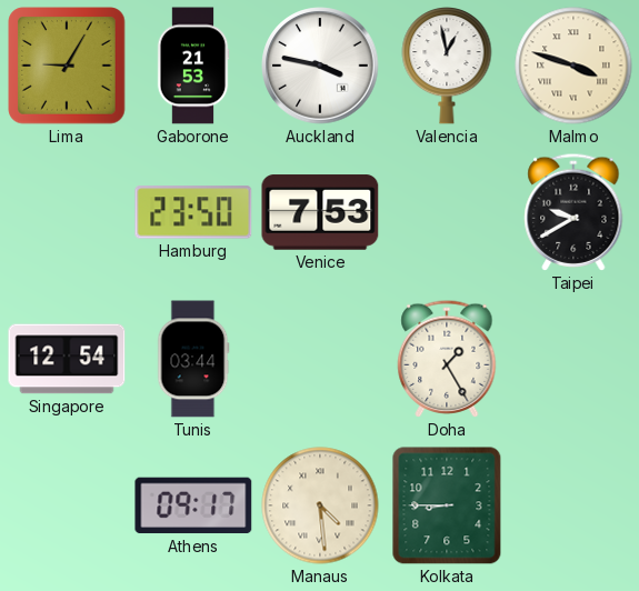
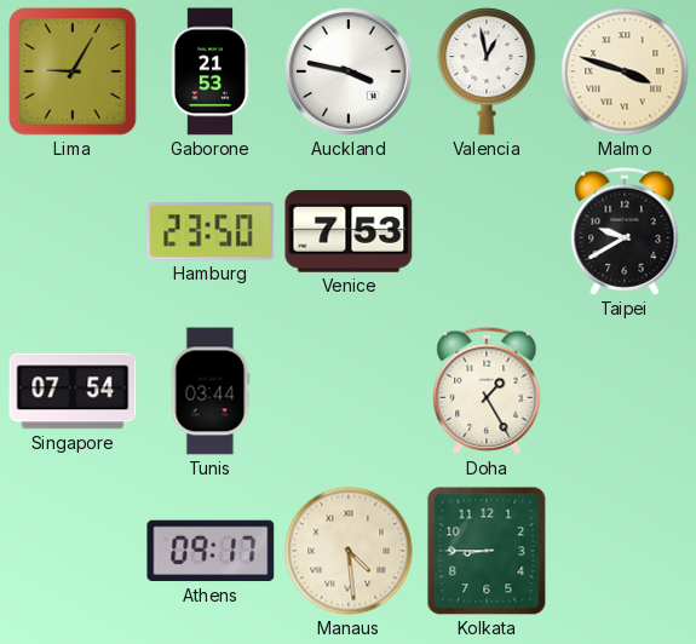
Singapore: 12:54 -> 07:54 (73, 391)
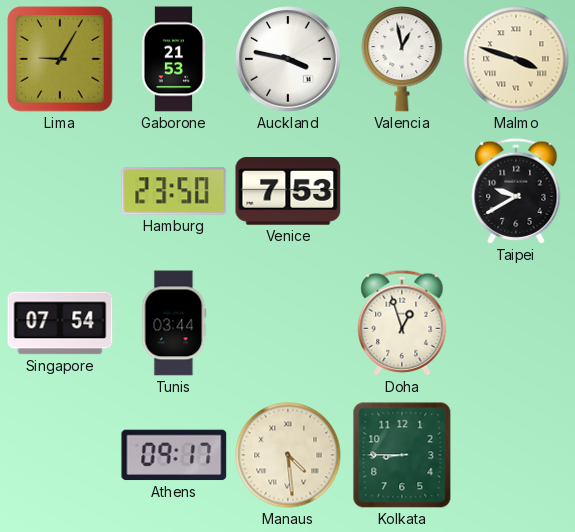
Doha: 1:25 -> 12:57 (402, 323)
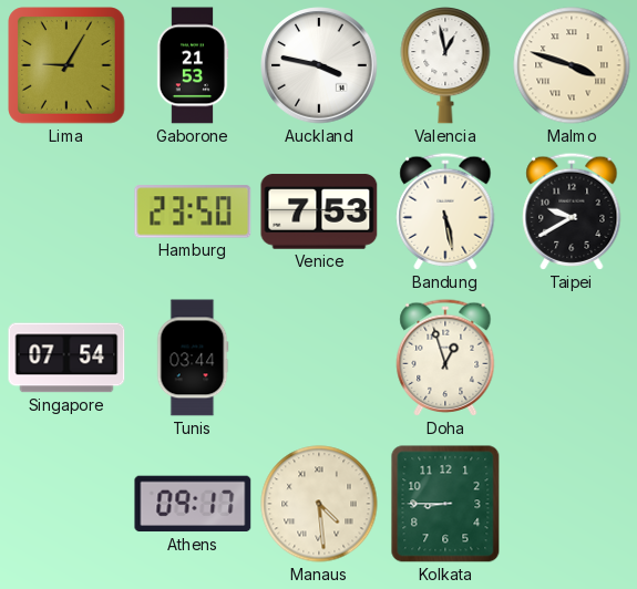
Bandung: none -> 5:28 (445, 211)
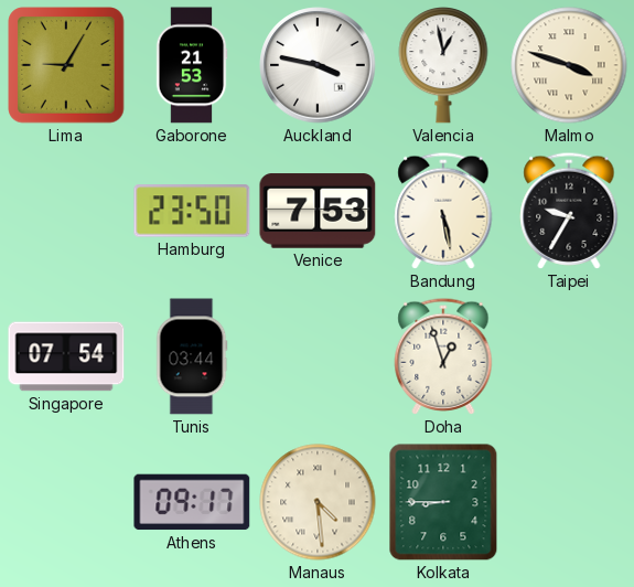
Taipei: 9:40 -> 9:35 (569, 211)
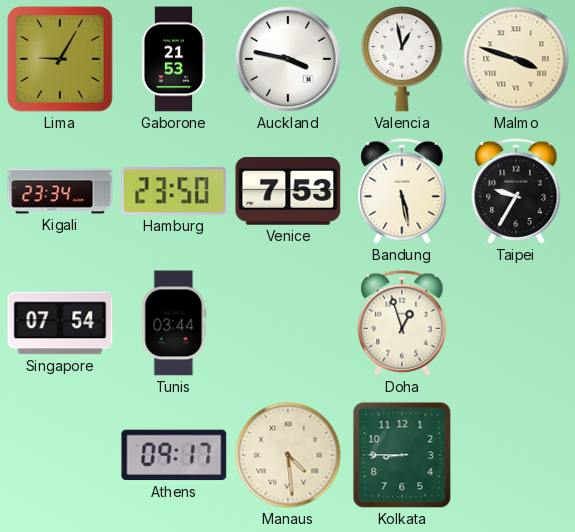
Kigali: none -> 23:34 (60, 191)
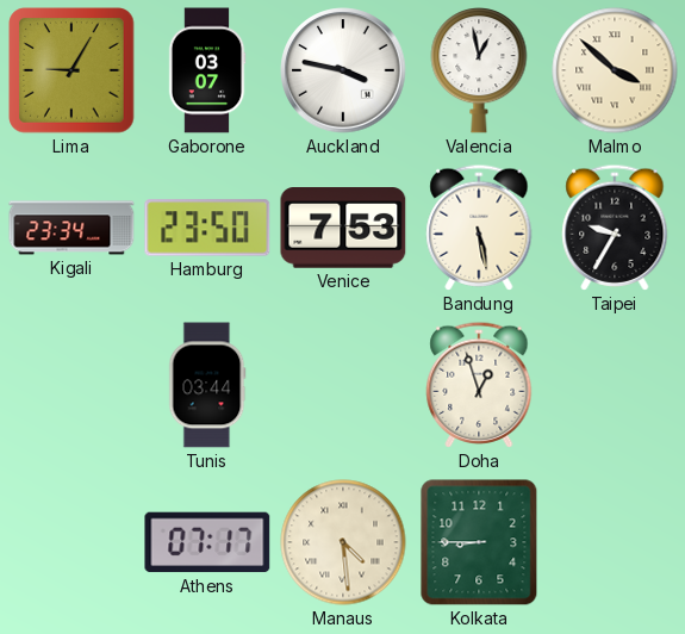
Gaborone: 21:53 -> 03:07 (207, 70)
Malmo: 3:48 -> 3:52 (615, 70)
Singapore: 07:54 -> none (60, 323)
Athens: 09:17 -> 07:17 (207, 542)
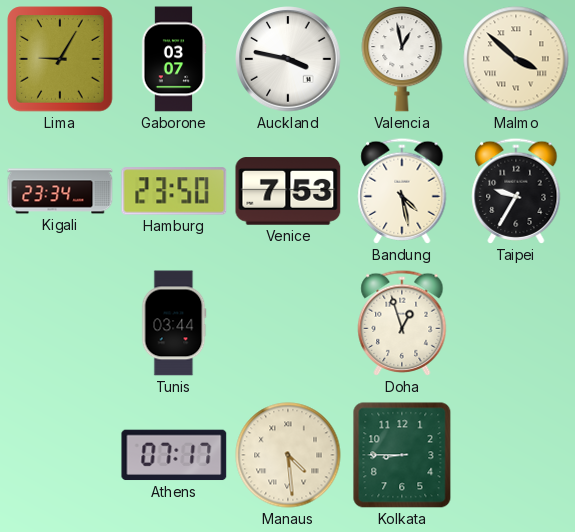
Bandung: 5:28 -> 4:28 (402, 191)
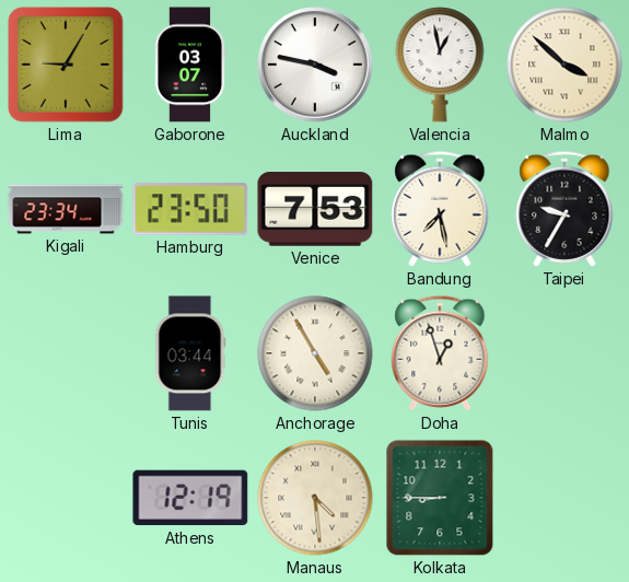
Bandung: 4:28 -> 7:28 (440, 209)
Anchorage: none -> 4:55 (315, 353)
Athens: 07:17 -> 12:19 (190, 498)
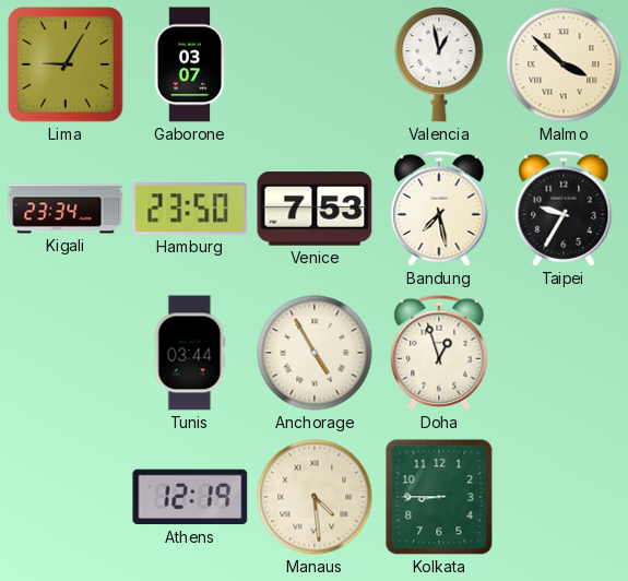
Auckland: 3:47 -> none (315, 65)
